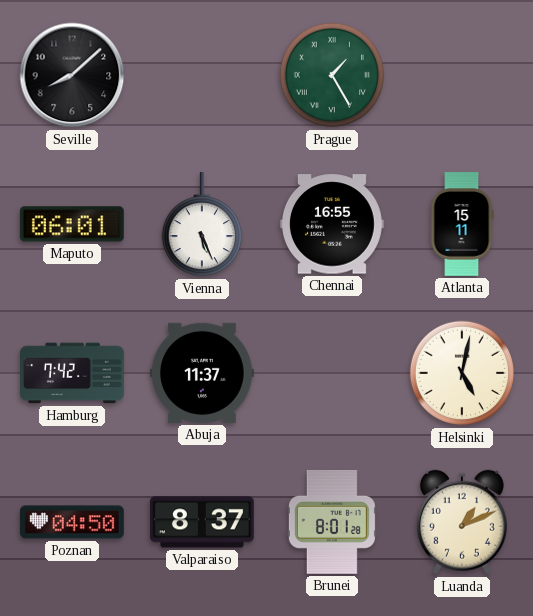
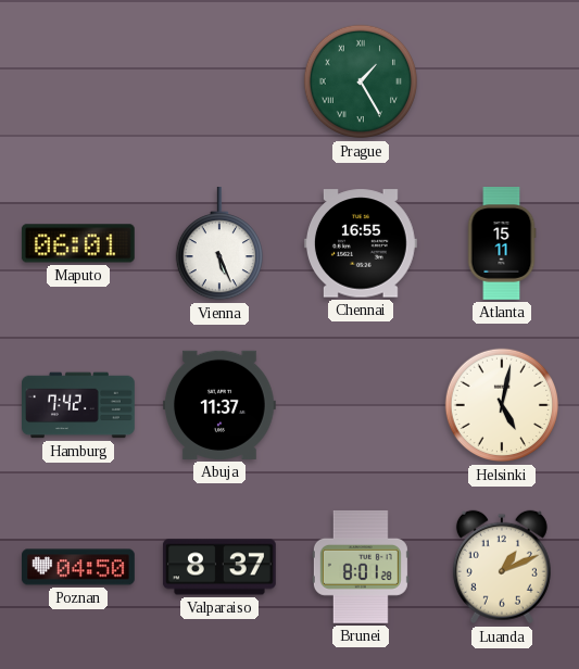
Seville: 8:08 -> none (72, 75)
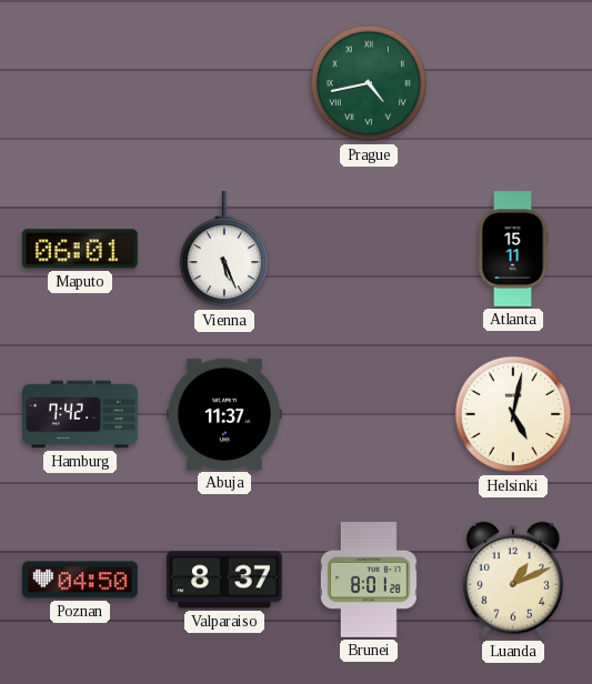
Prague: 1:25 -> 4:43 (369, 83)
Chennai: 16:55 -> none (361, 243)
